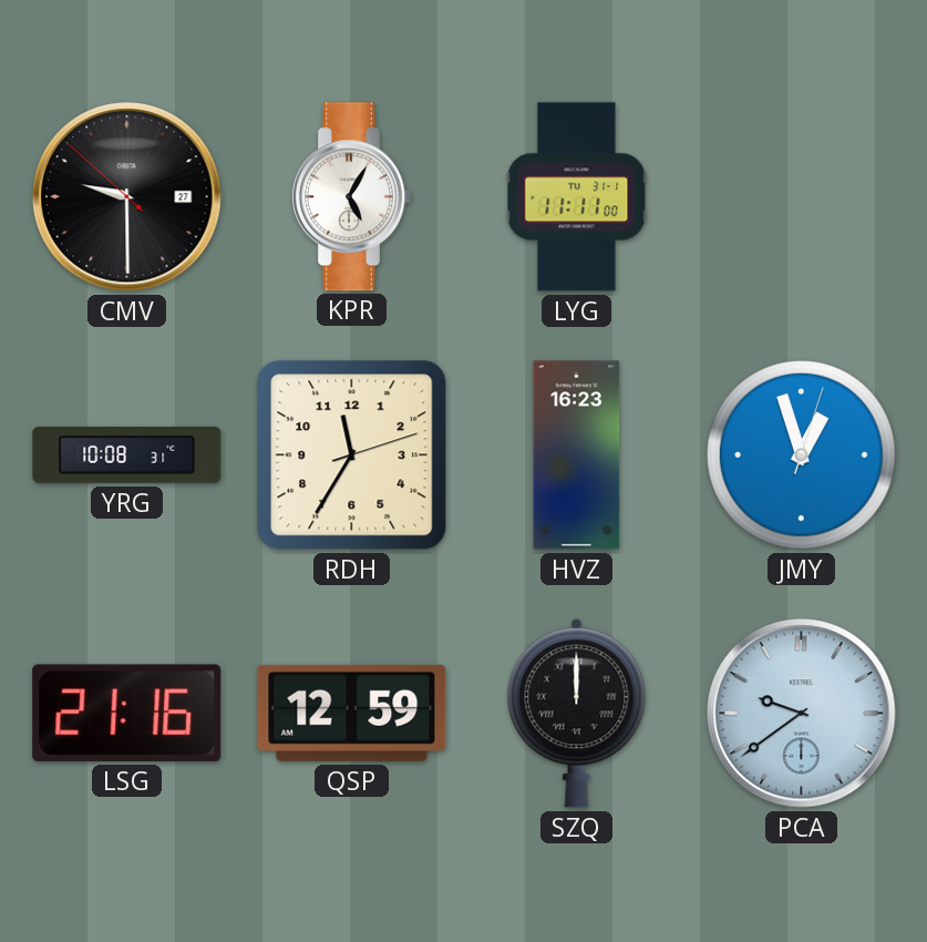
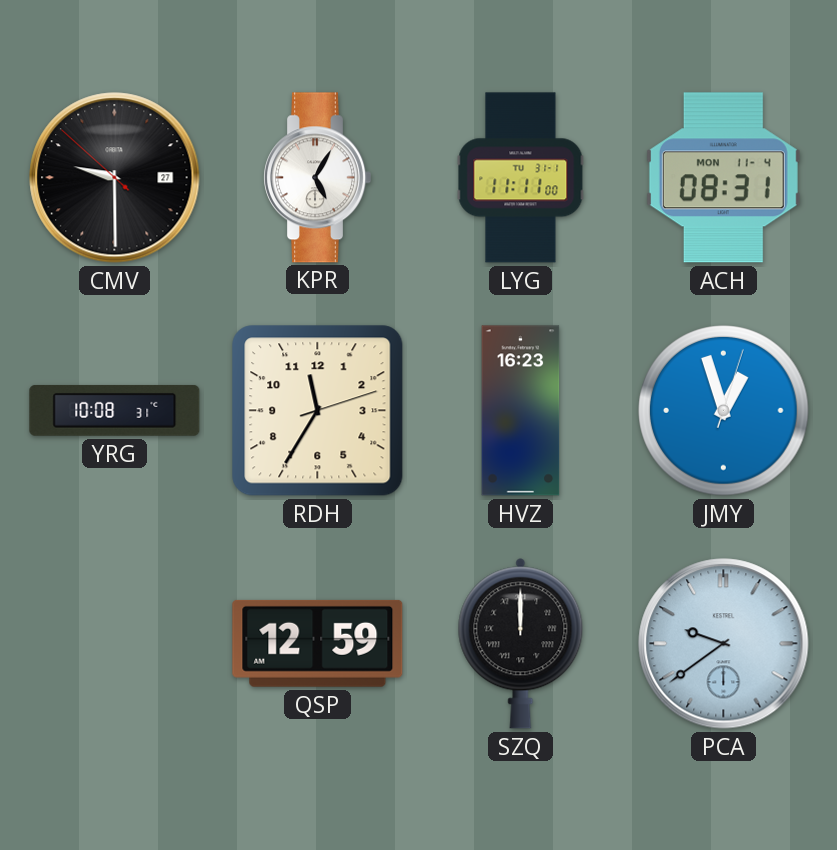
ACH: none -> 08:31 (723, 178)
LSG: 21:16 -> none (127, 713)
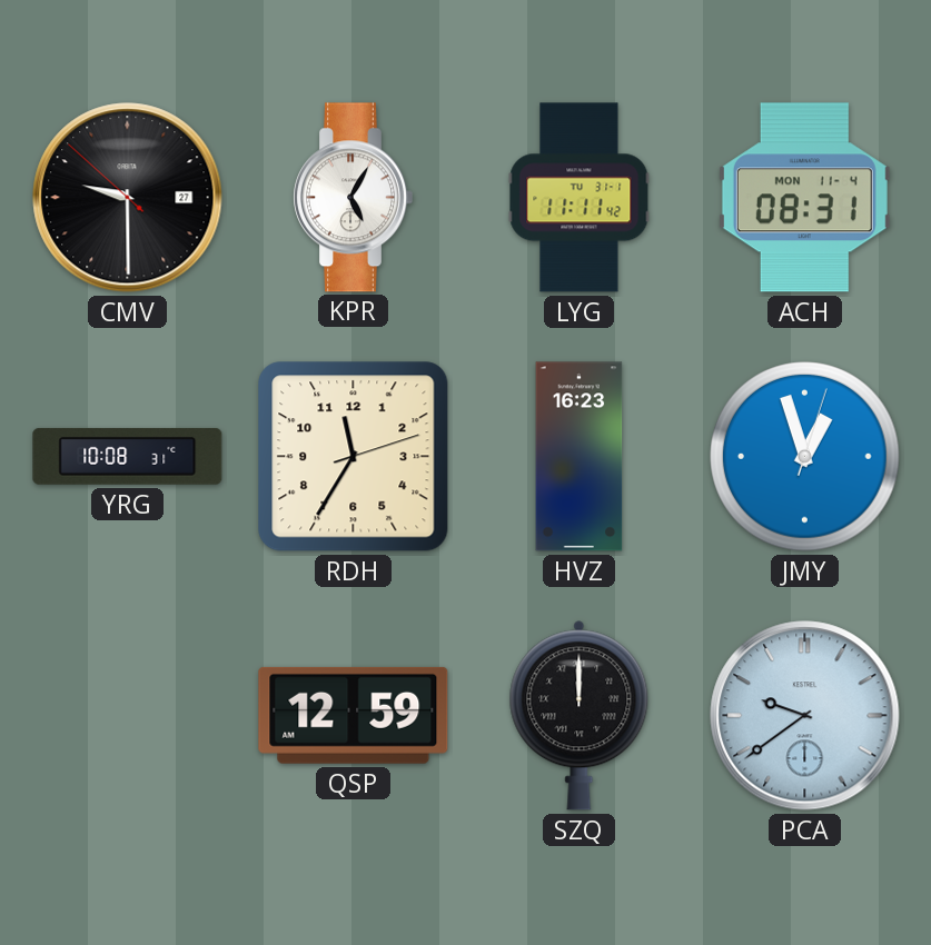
LYG: 11:11:00 -> 11:11:42 (580, 198)
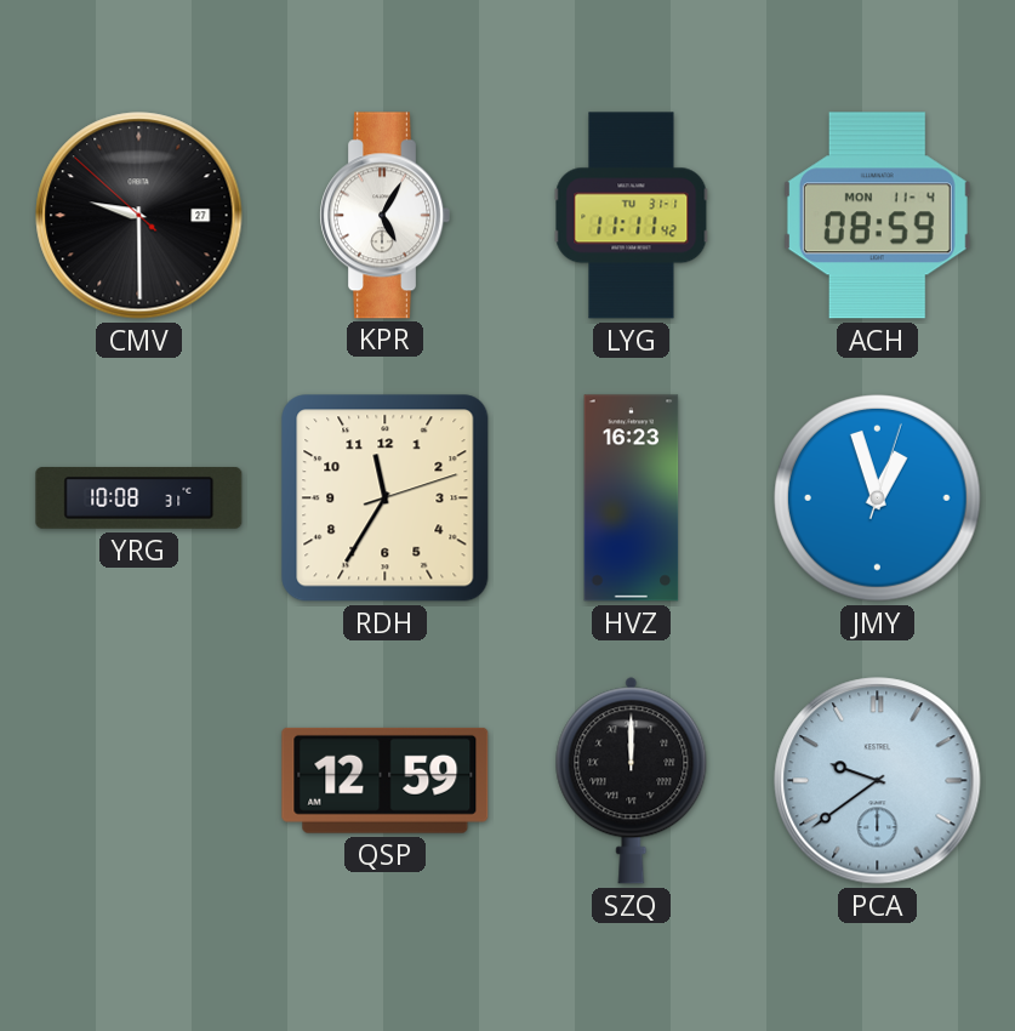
ACH: 08:31 -> 08:59 (877, 216)
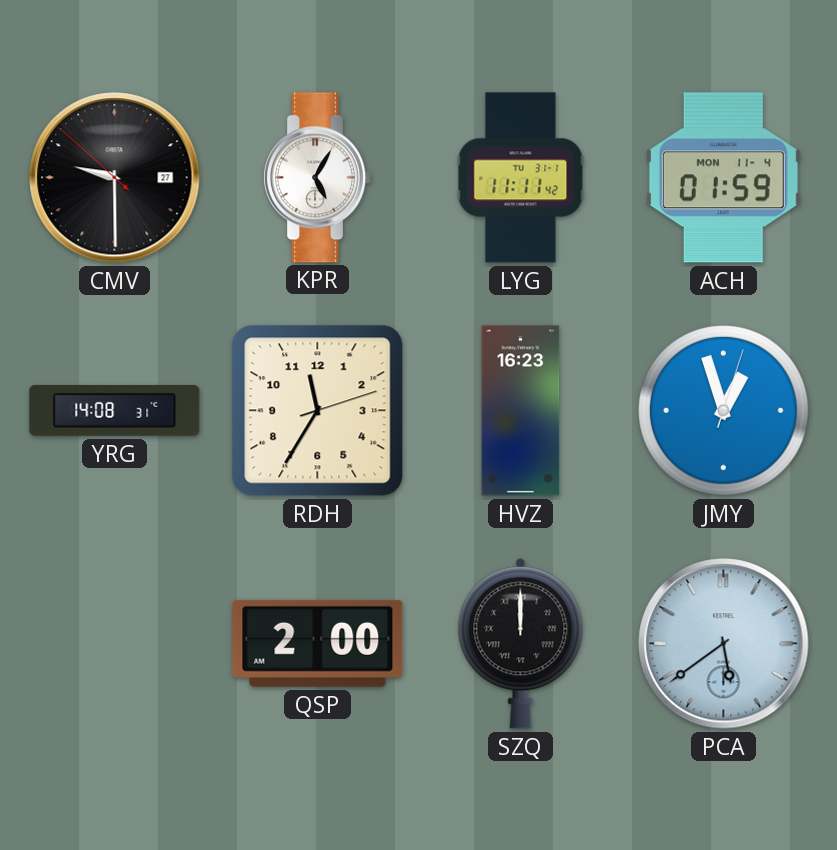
ACH: 08:59 -> 01:59 (723, 178)
YRG: 10:08 -> 14:08 (115, 410)
QSP: 12:59 -> 2:00 (318, 643)
PCA: 9:39 -> 5:39 (724, 644)
